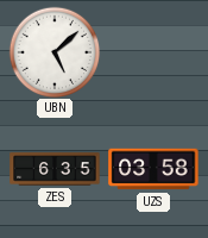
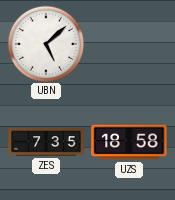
ZES: 6:35 -> 7:35 (46, 142)
UZS: 03:58 -> 18:58 (129, 142)
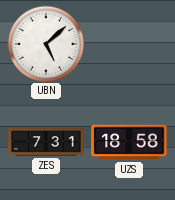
ZES: 7:35 -> 7:31 (46, 142)
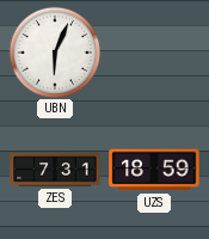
UBN: 5:08 -> 6:04 (55, 53)
UZS: 18:58 -> 18:59 (154, 170)
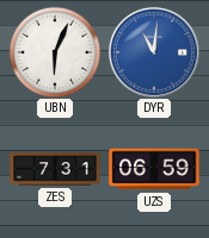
DYR: none -> 11:01 (154, 52)
UZS: 18:59 -> 06:59 (154, 169)
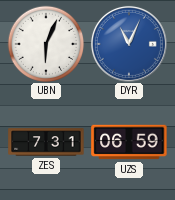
DYR: 11:01 -> 11:04 (129, 44)
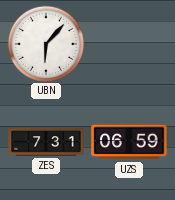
UBN: 6:04 -> 6:07 (46, 44)
DYR: 11:04 -> none (129, 44)
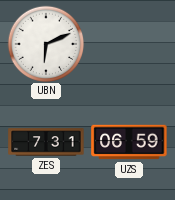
UBN: 6:07 -> 6:11 (46, 44)
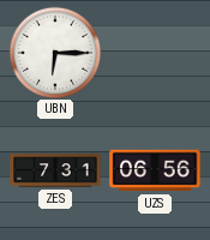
UBN: 6:11 -> 6:15 (55, 53)
UZS: 06:59 -> 06:56 (155, 170)
